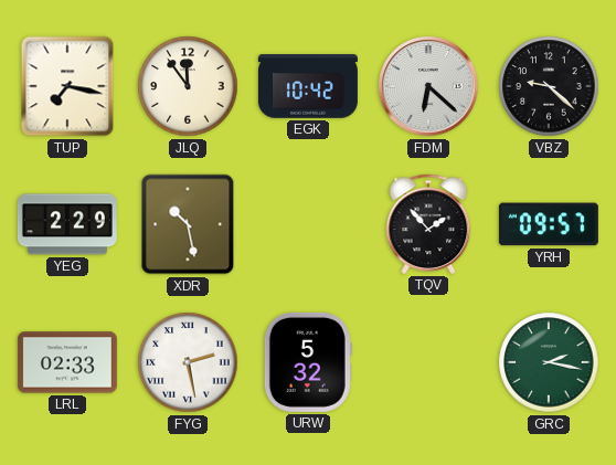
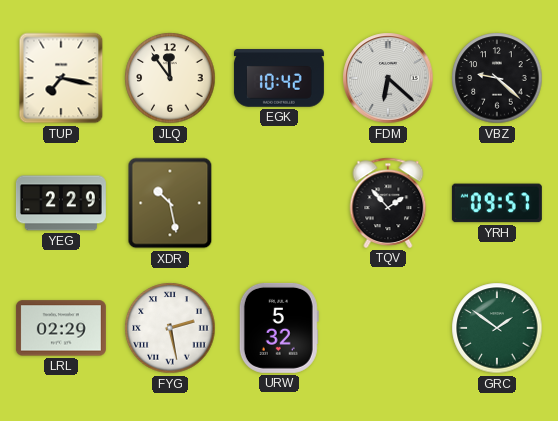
LRL: 02:33 -> 02:29 (61, 328)
GRC: 2:17 -> 1:51 (497, 328)
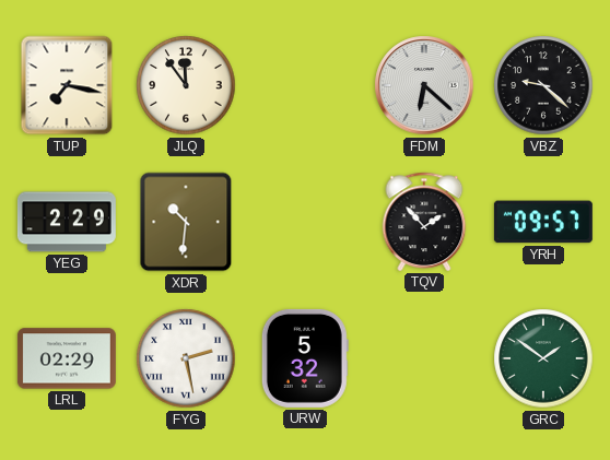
EGK: 10:42 -> none (279, 78)
XDR: 10:28 -> 10:31 (186, 222)
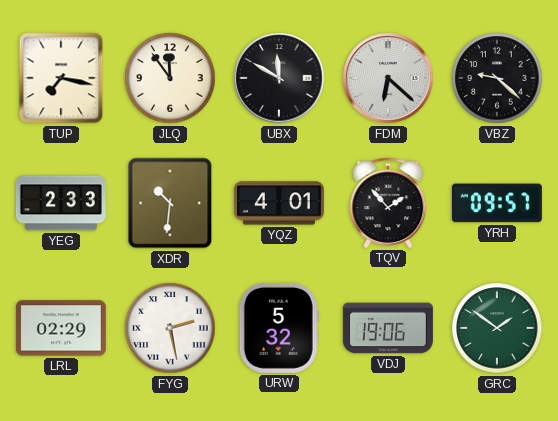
UBX: none -> 11:50 (279, 78)
YEG: 2:29 -> 2:33 (61, 203)
YQZ: none -> 4:01 (279, 203)
VDJ: none -> 19:06 (388, 328)
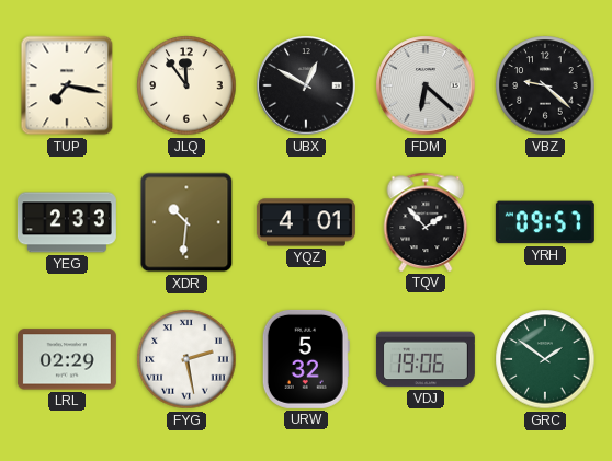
UBX: 11:50 -> 12:50 (306, 85)
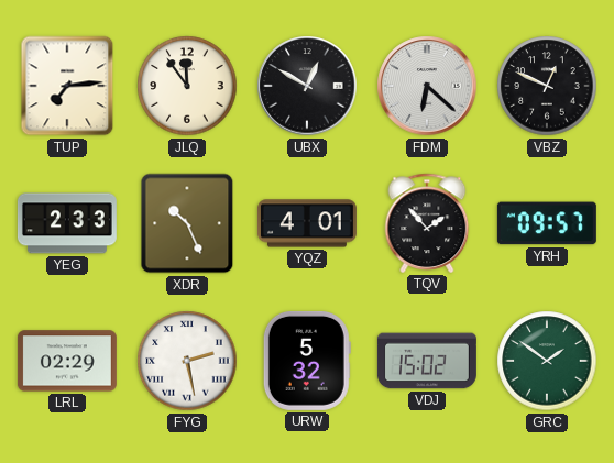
TUP: 7:17 -> 7:14 (67, 86)
VBZ: 9:22 -> 12:49 (547, 86)
XDR: 10:31 -> 10:26 (187, 223)
VDJ: 19:06 -> 15:02 (427, 361)
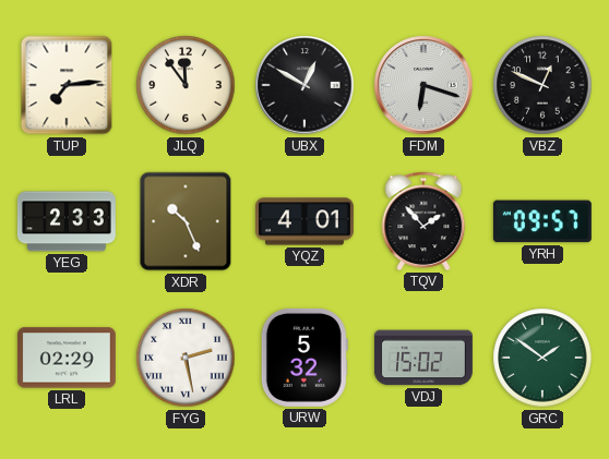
FDM: 6:22 -> 6:18 (423, 85)
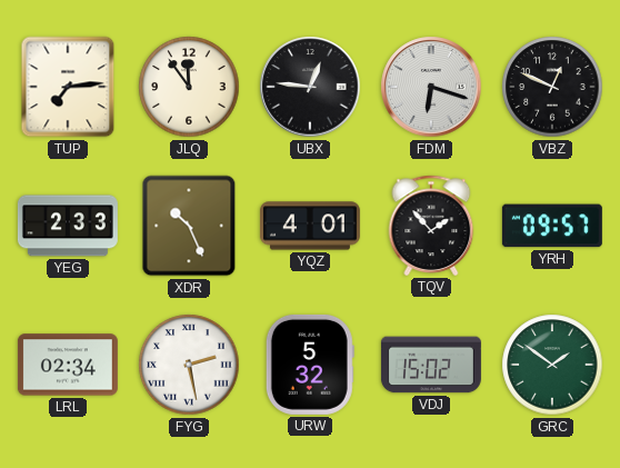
UBX: 12:50 -> 12:46 (310, 87)
LRL: 02:29 -> 02:34 (68, 365)
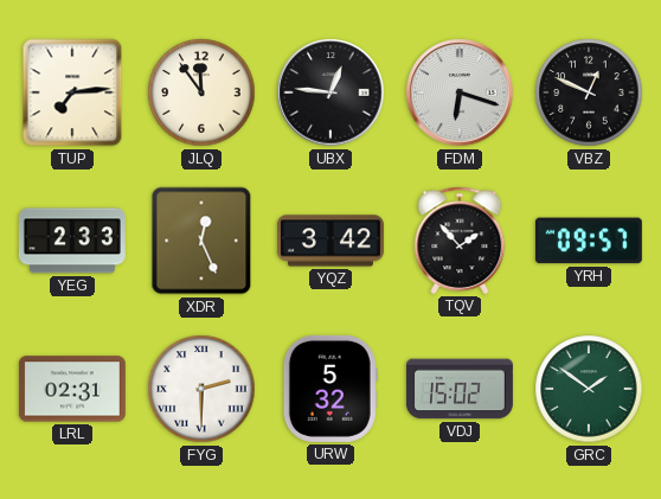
XDR: 10:26 -> 12:26 (201, 241)
YQZ: 4:01 -> 3:42 (330, 241)
LRL: 02:34 -> 02:31 (72, 389)
FYG: 2:28 -> 2:30 (201, 389)
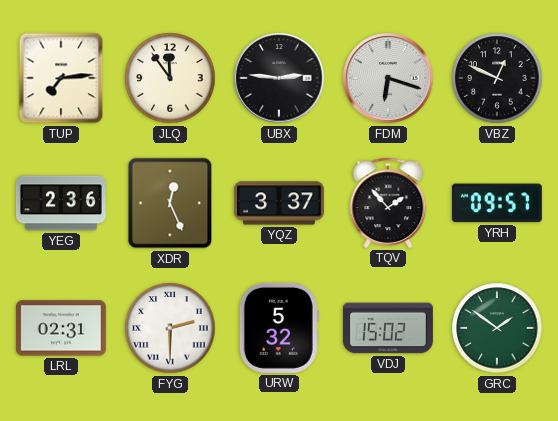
UBX: 12:46 -> 2:46 (279, 78)
YEG: 2:33 -> 2:36 (61, 203)
YQZ: 3:42 -> 3:37 (279, 203)
